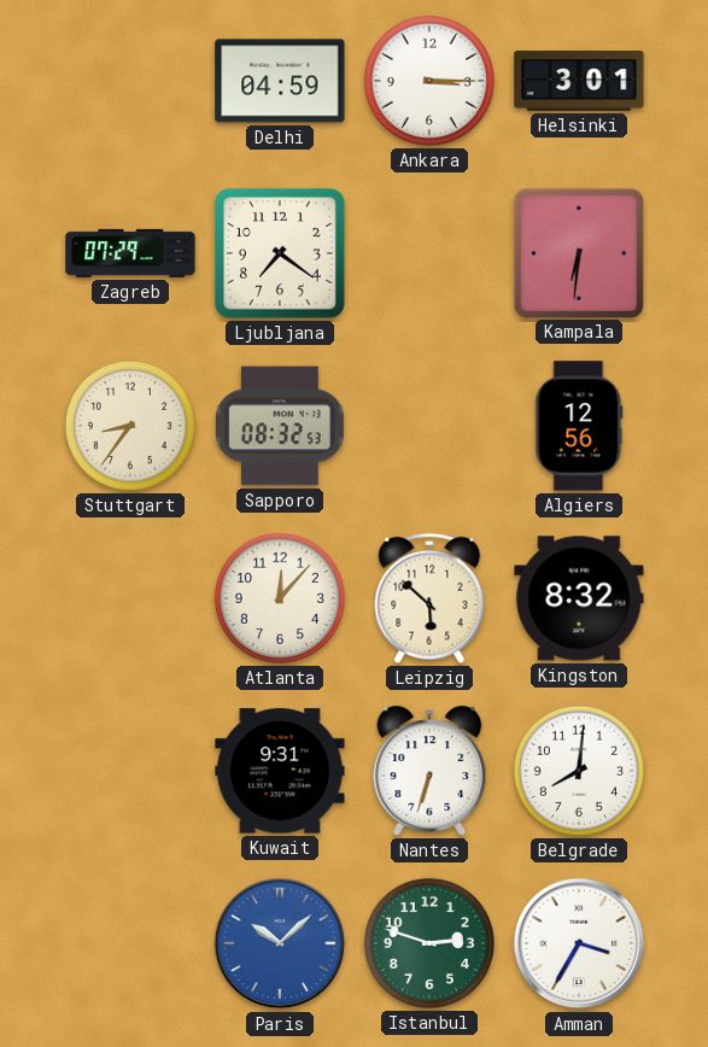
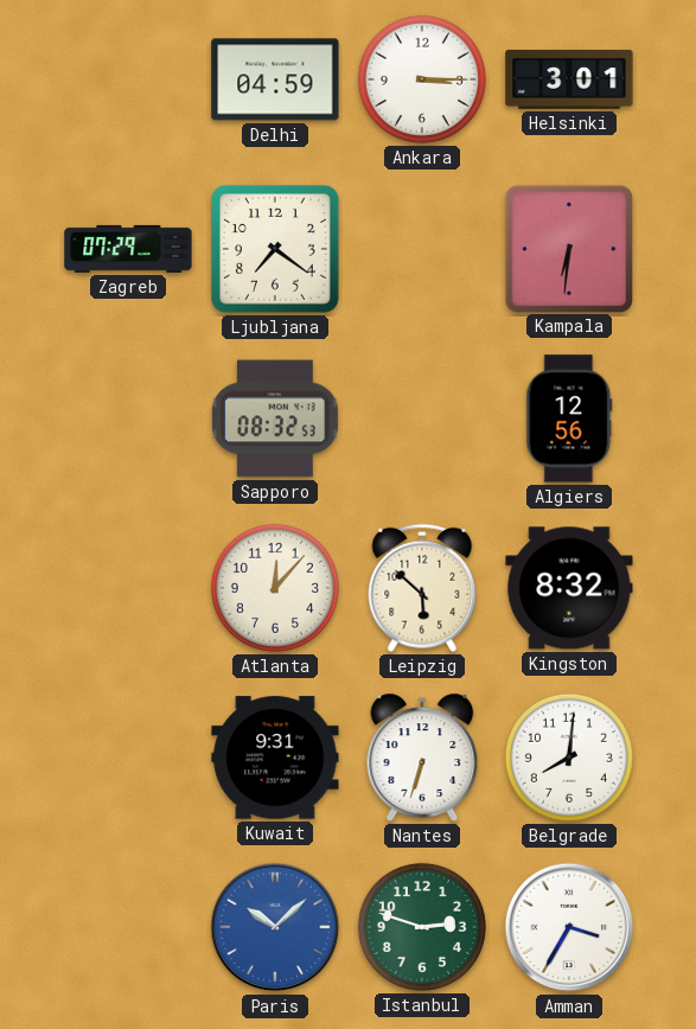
Stuttgart: 8:36 -> none (130, 426)
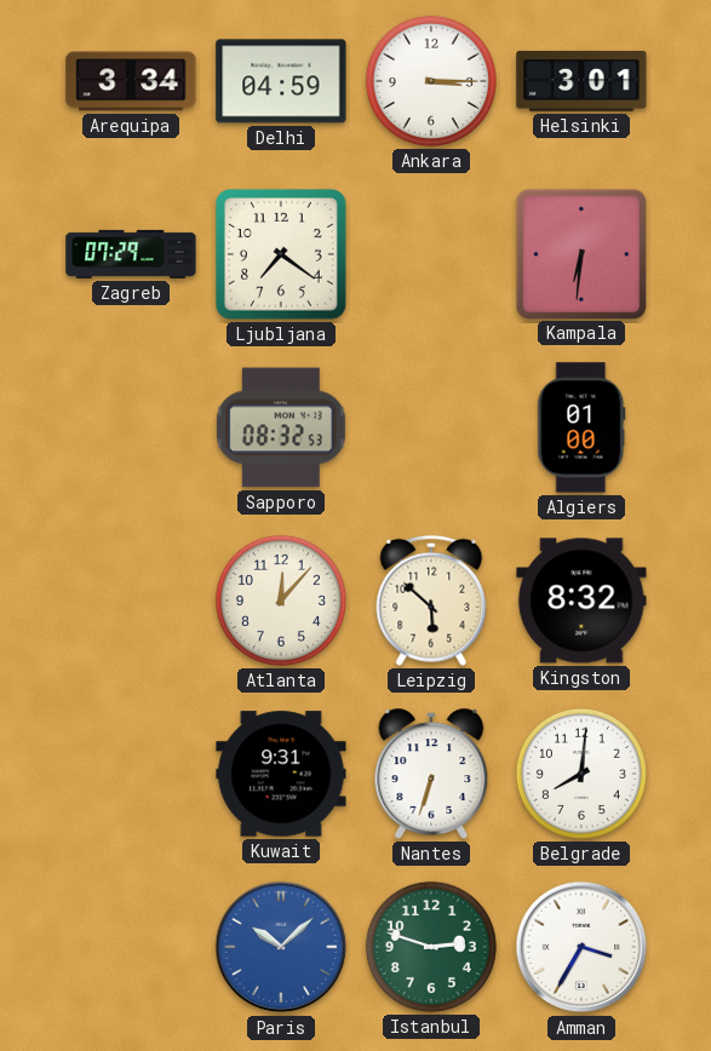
Arequipa: none -> 3:34 (131, 81)
Algiers: 12:56 -> 01:00 (581, 427)
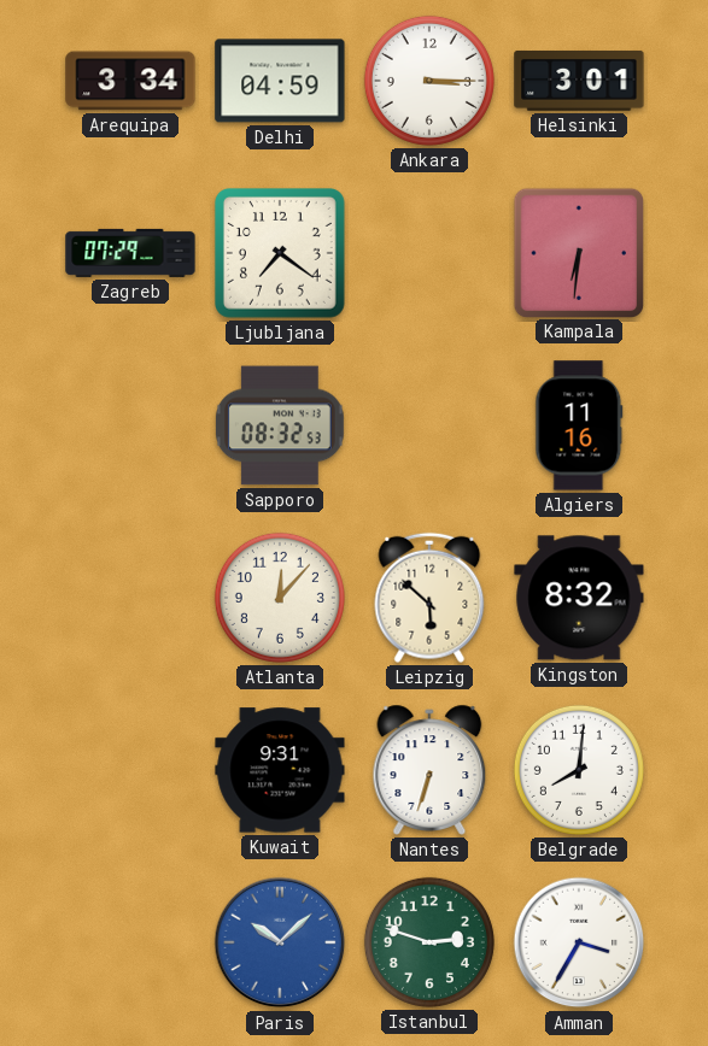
Algiers: 01:00 -> 11:16 (579, 425)
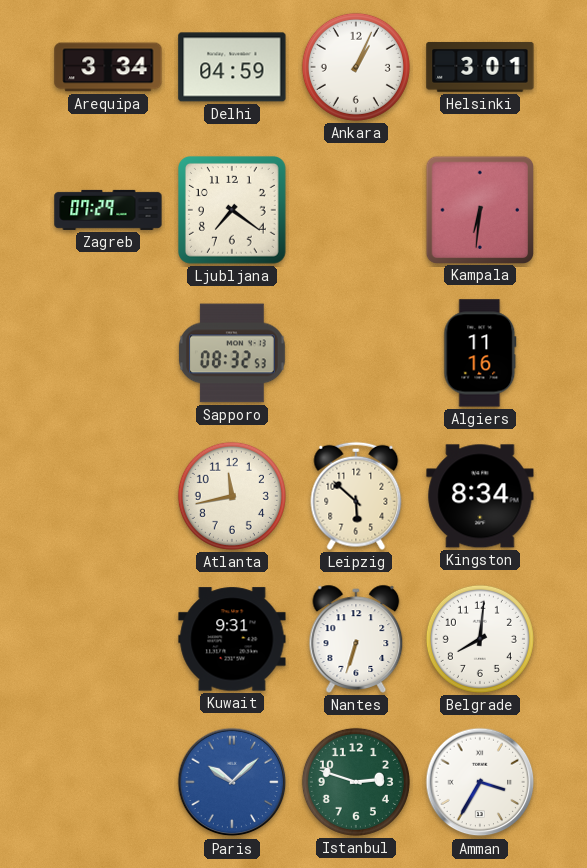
Ankara: 3:15 -> 1:04 (356, 67)
Atlanta: 12:07 -> 11:43 (232, 496)
Kingston: 8:32 -> 8:34 (480, 496)
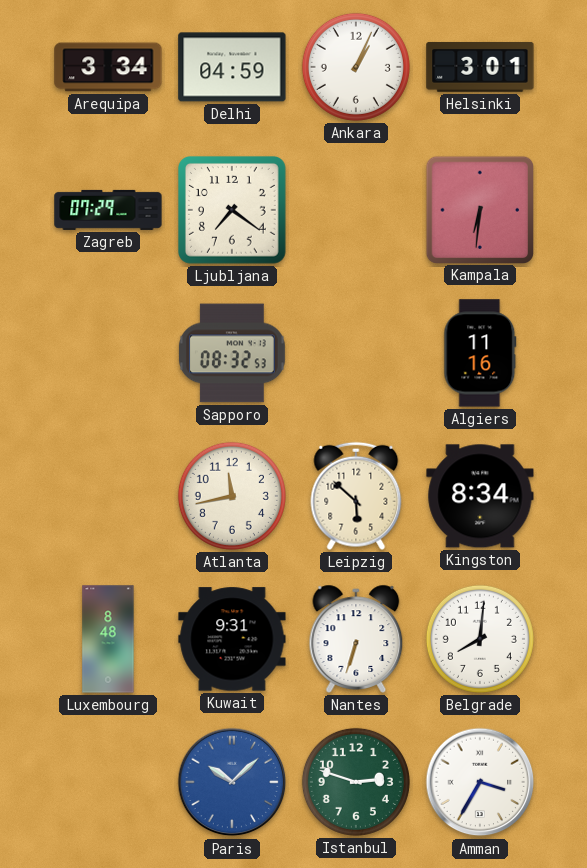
Luxembourg: none -> 8:48 (108, 639)
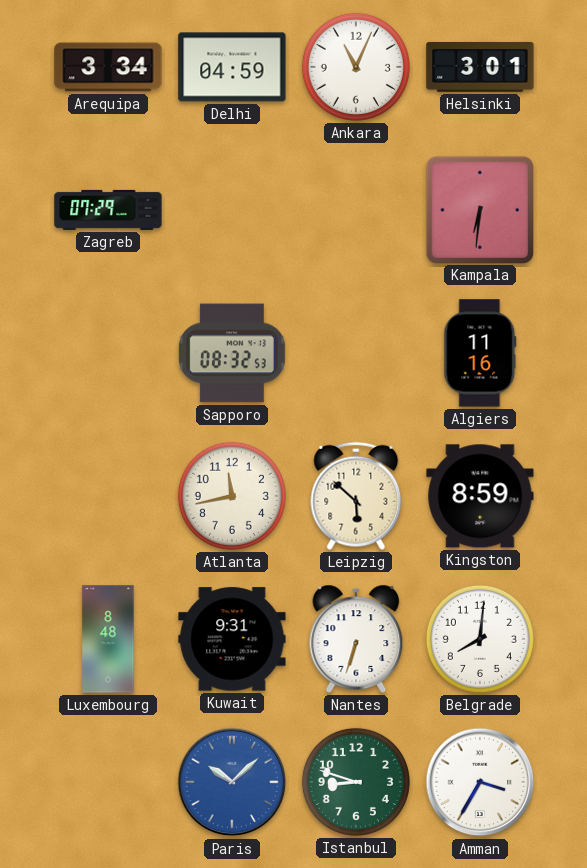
Ankara: 1:04 -> 11:04 (356, 67)
Ljubljana: 7:21 -> none (233, 211)
Kingston: 8:34 -> 8:59 (480, 496)
Istanbul: 2:48 -> 8:48 (356, 782)
